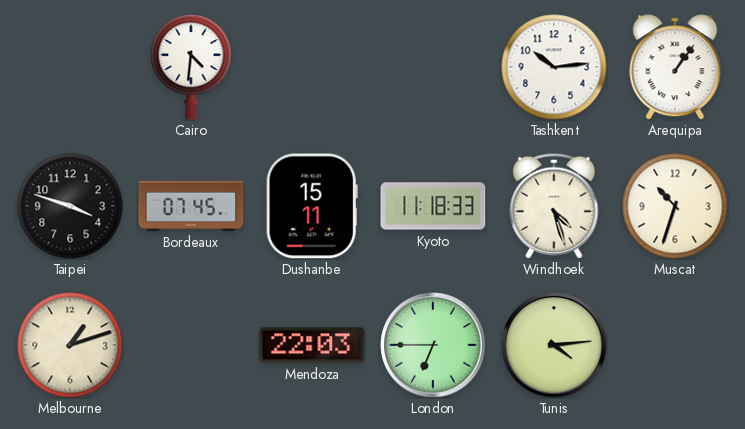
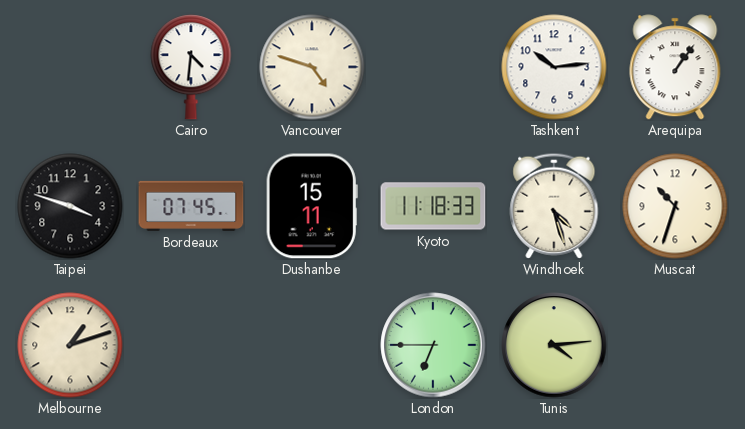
Vancouver: none -> 4:48 (312, 67)
Mendoza: 22:03 -> none (312, 345)
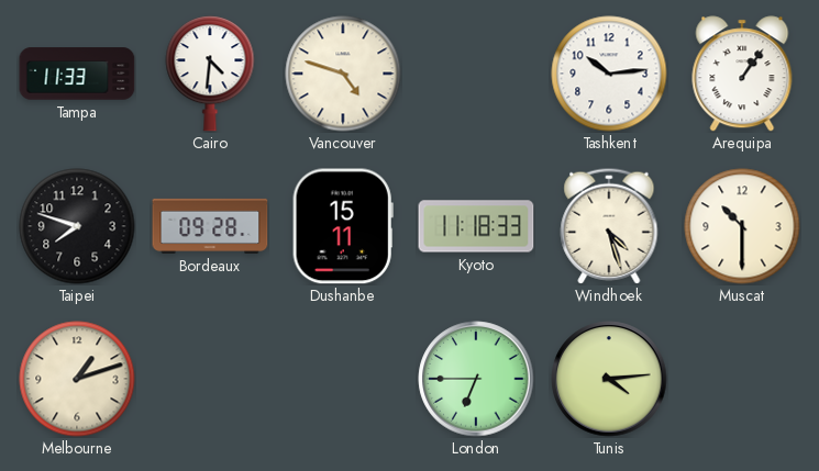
Tampa: none -> 11:33 (77, 74)
Taipei: 3:48 -> 7:48 (77, 226)
Bordeaux: 07:45 -> 09:28 (210, 226)
Muscat: 10:33 -> 10:30 (742, 226)
